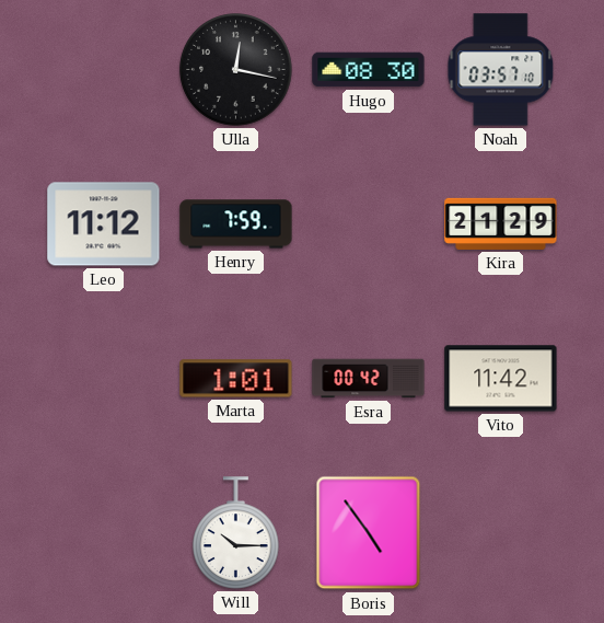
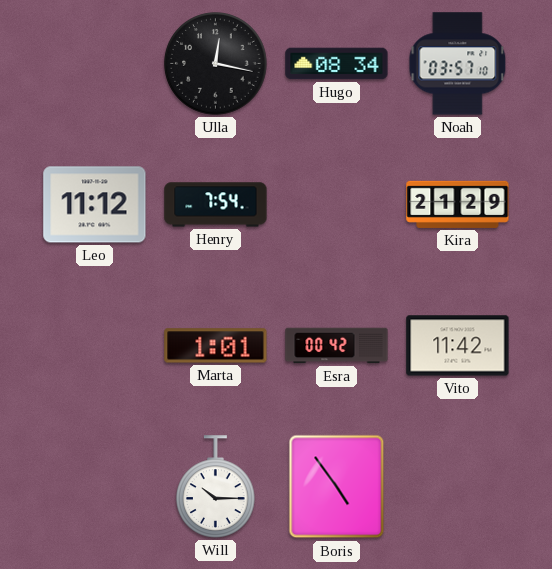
Hugo: 08:30 -> 08:34 (337, 64)
Henry: 7:59 -> 7:54 (216, 205)
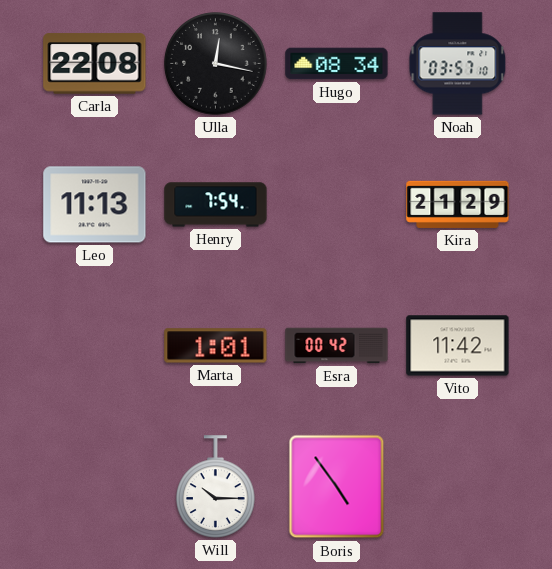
Carla: none -> 22:08 (95, 64)
Leo: 11:12 -> 11:13 (95, 205)
